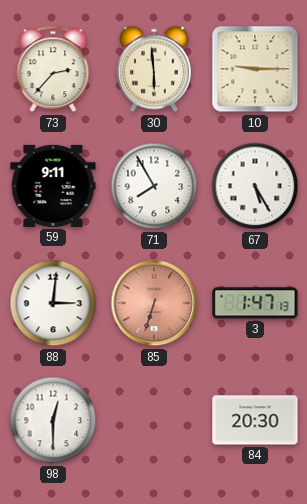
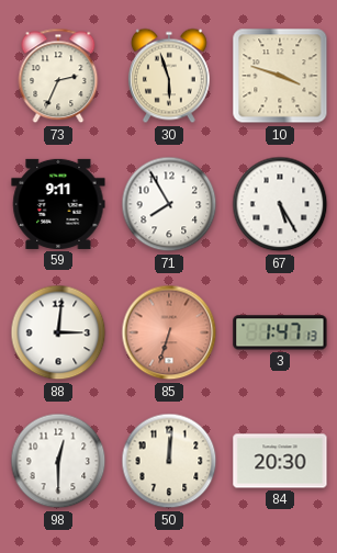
73: 2:37 -> 2:34 (58, 76)
30: 5:59 -> 5:57 (169, 76)
10: 9:15 -> 3:48 (280, 76)
50: none -> 12:01 (169, 461)
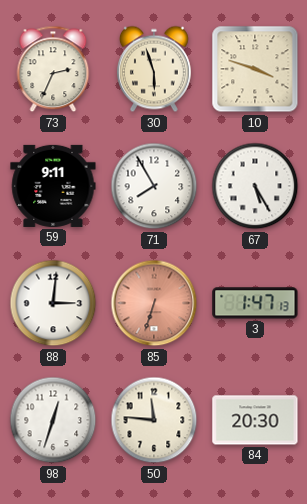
98: 12:30 -> 12:33 (53, 420)
50: 12:01 -> 11:46 (154, 420)
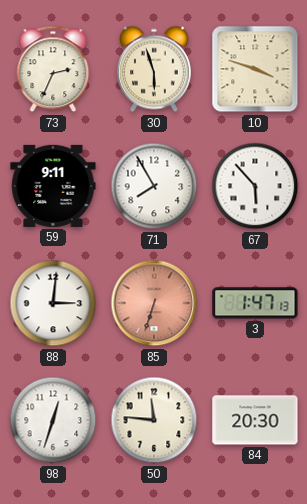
67: 5:25 -> 5:53 (255, 186)
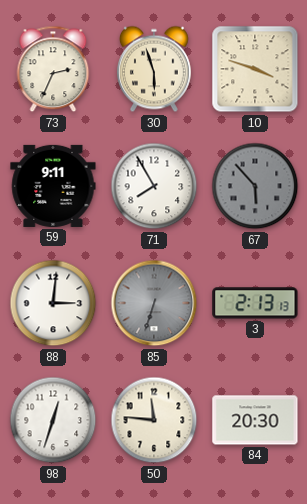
67 dial: white -> grey (255, 186)
85 dial: salmon -> grey (154, 303)
3: 1:47 -> 2:13 (255, 303)
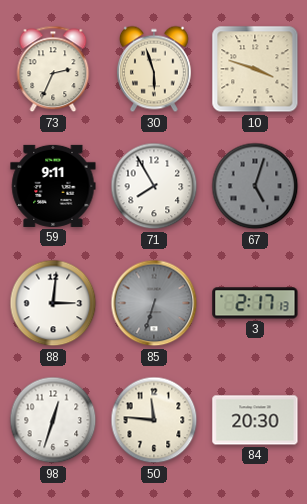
67: 5:53 -> 5:03 (255, 186)
3: 2:13 -> 2:17 (255, 303)
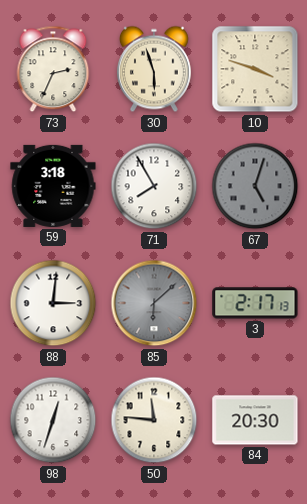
59: 9:11 -> 3:18 (53, 186)
85: 6:33 -> 6:08 (154, 303)
